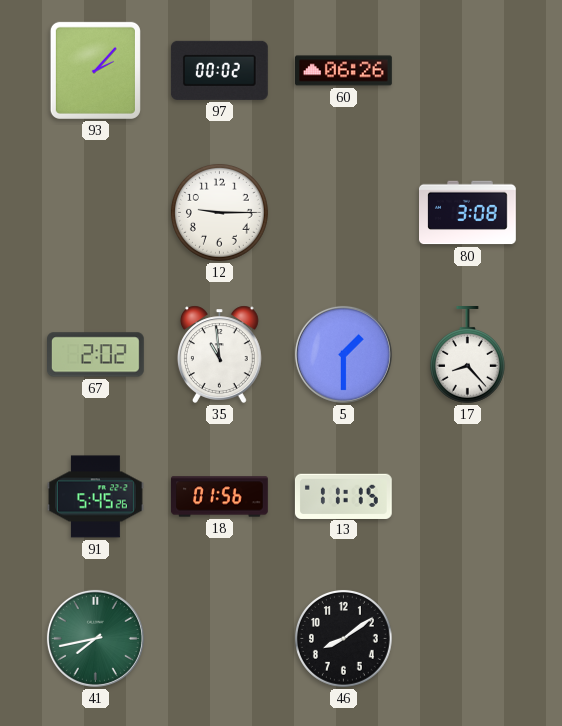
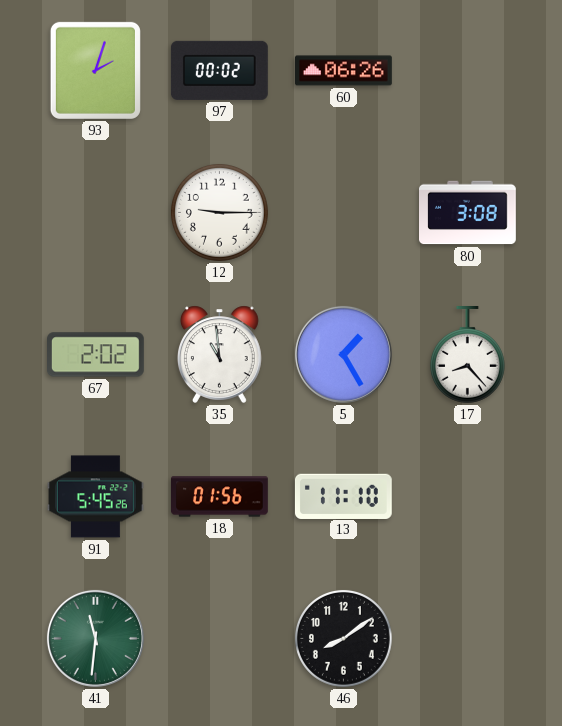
93: 2:07 -> 2:03 (95, 70)
5: 1:30 -> 1:25 (343, 354)
13: 11:15 -> 11:10 (343, 496)
41: 7:43 -> 11:31 (95, 638)
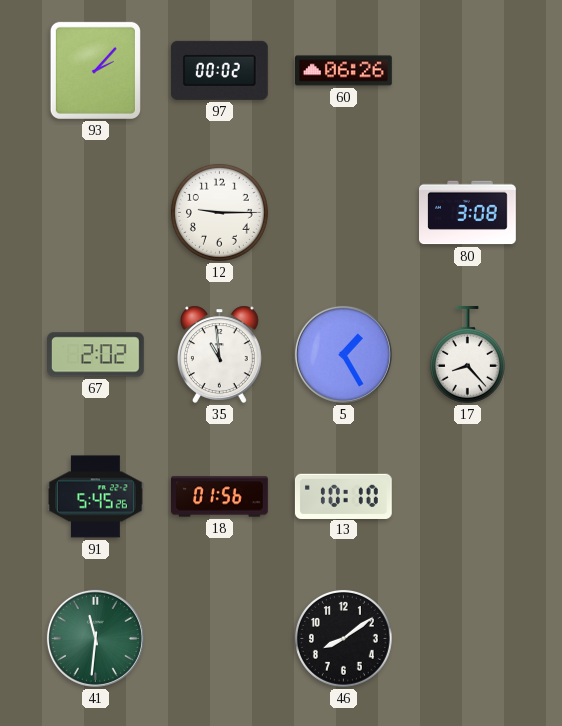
93: 2:03 -> 2:07 (95, 70)
13: 11:10 -> 10:10 (343, 496)
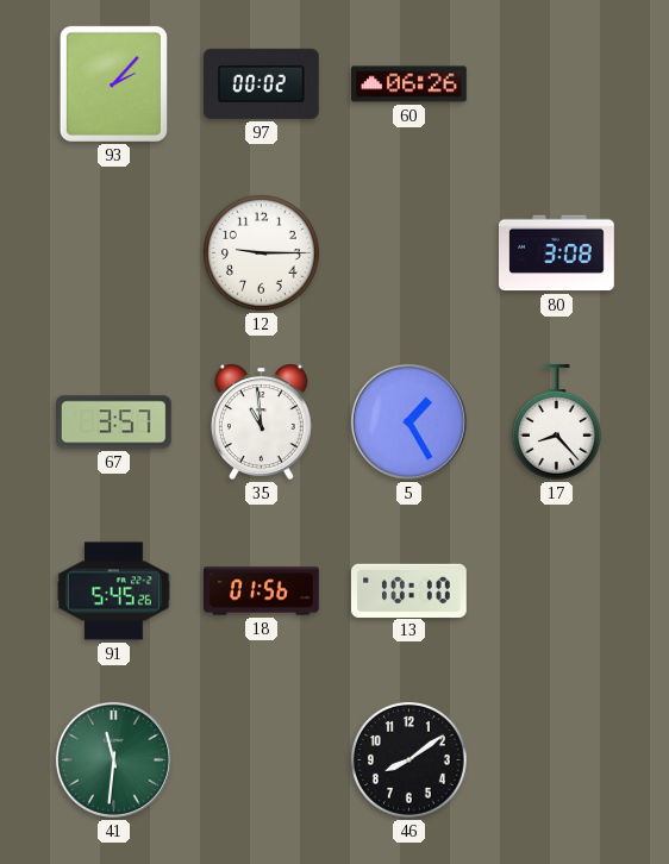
67: 2:02 -> 3:57 (114, 422)
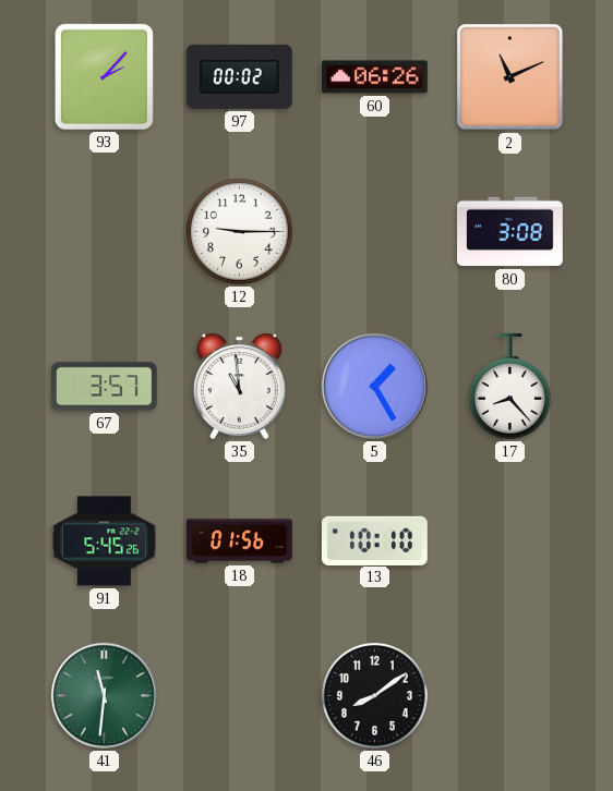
2: none -> 11:11 (510, 77)
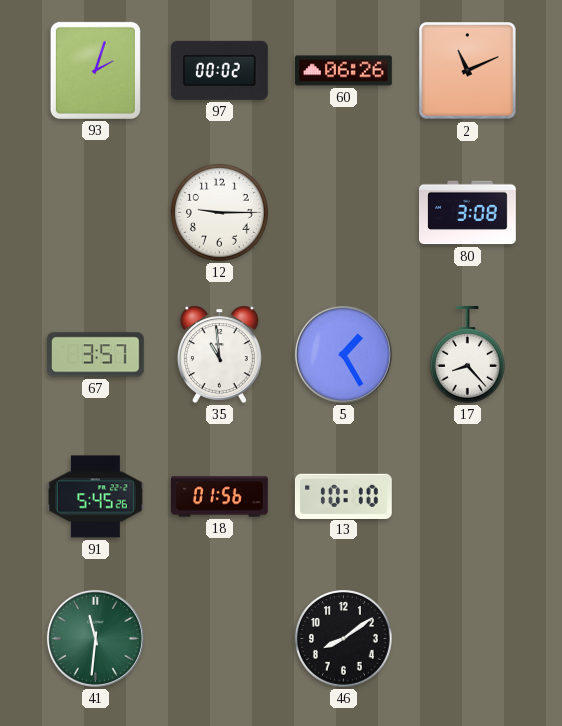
93: 2:07 -> 2:03 (95, 70)
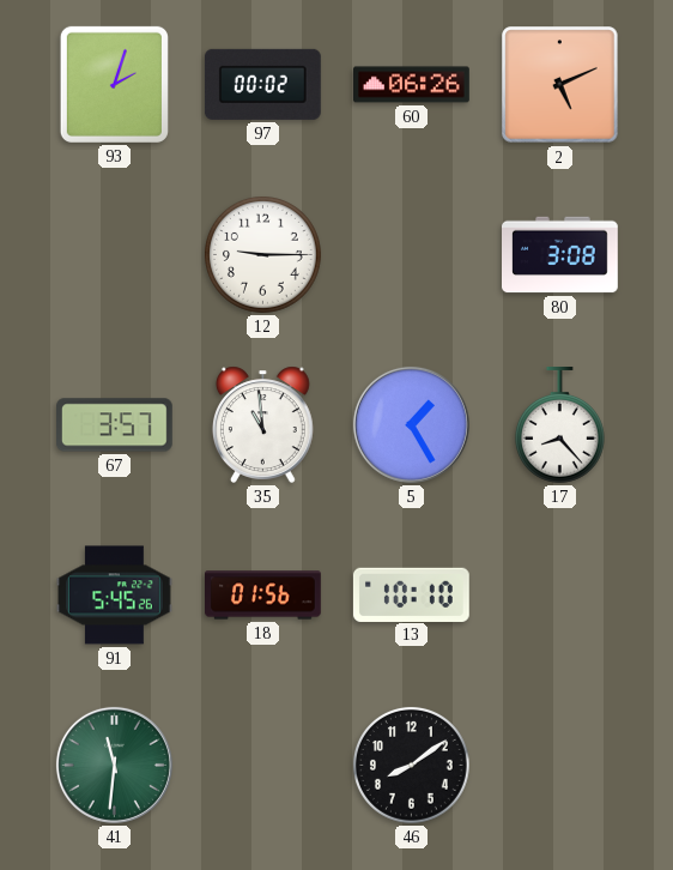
2: 11:11 -> 5:11 (560, 85)
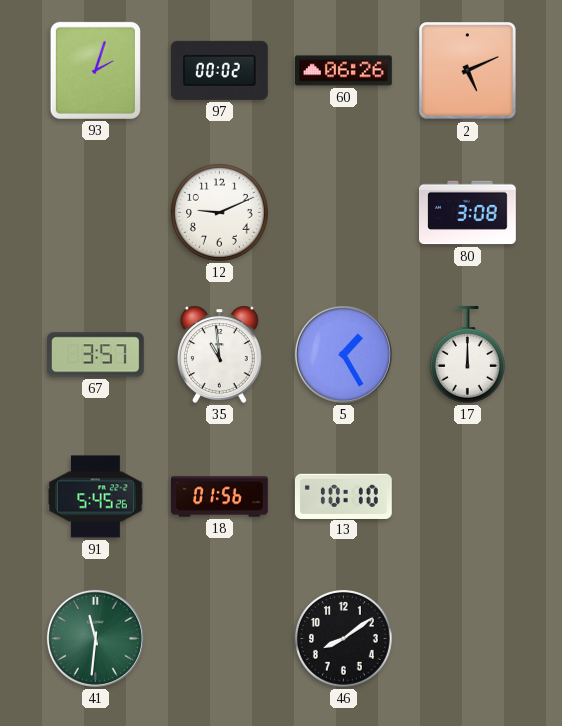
12: 9:15 -> 9:11 (220, 213)
17: 8:23 -> 12:00 (467, 355)
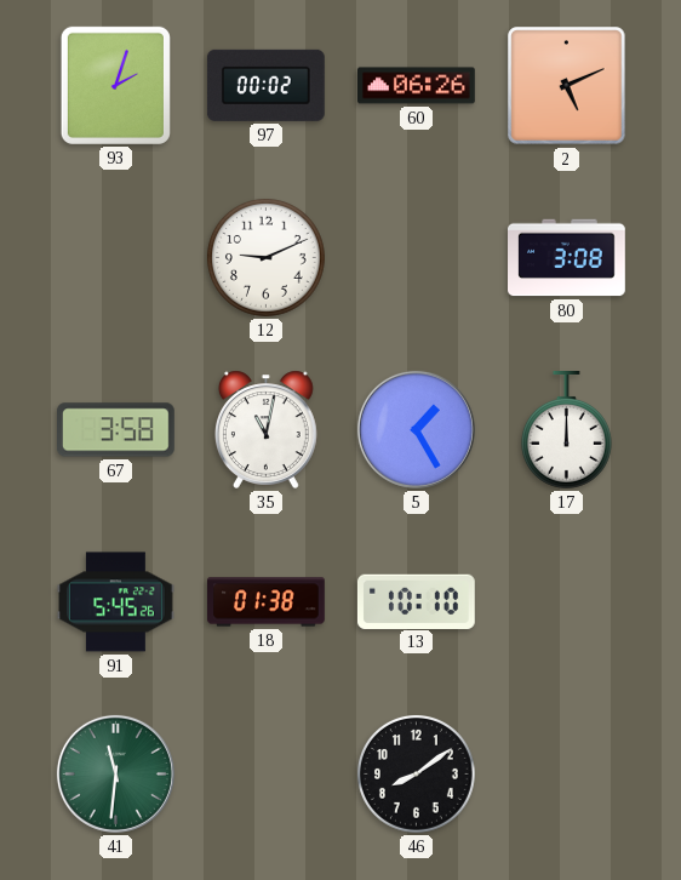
67: 3:57 -> 3:58 (116, 430)
35: 10:59 -> 11:02 (265, 429)
18: 01:56 -> 01:38 (267, 602)
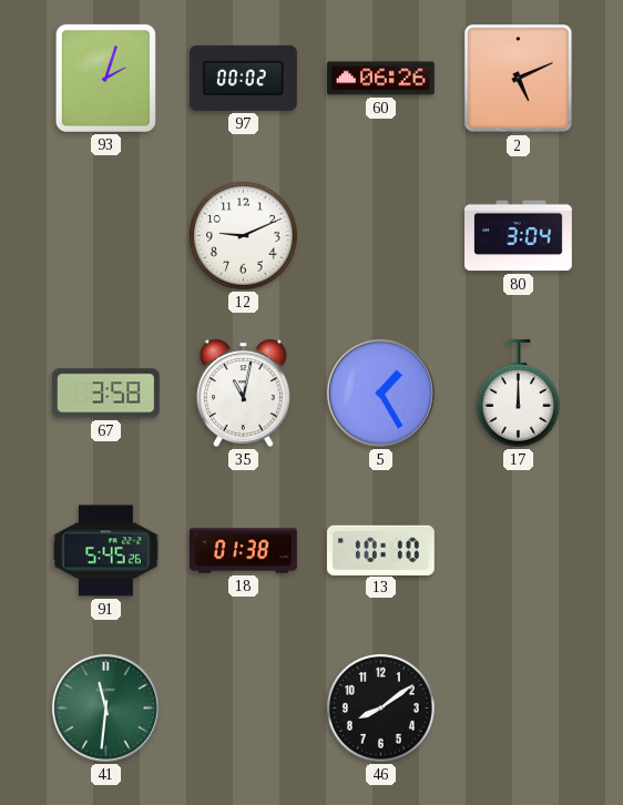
80: 3:08 -> 3:04 (519, 236)
